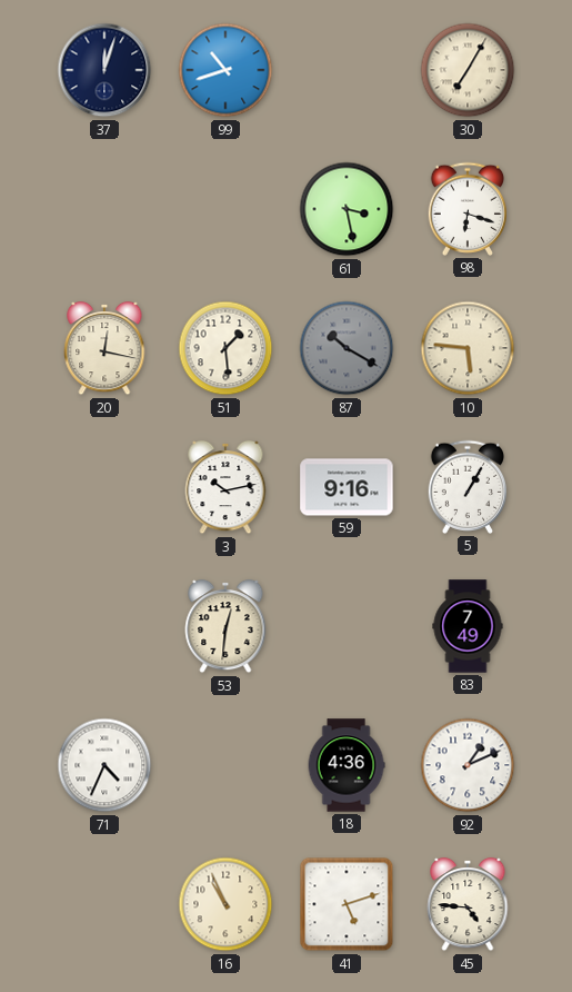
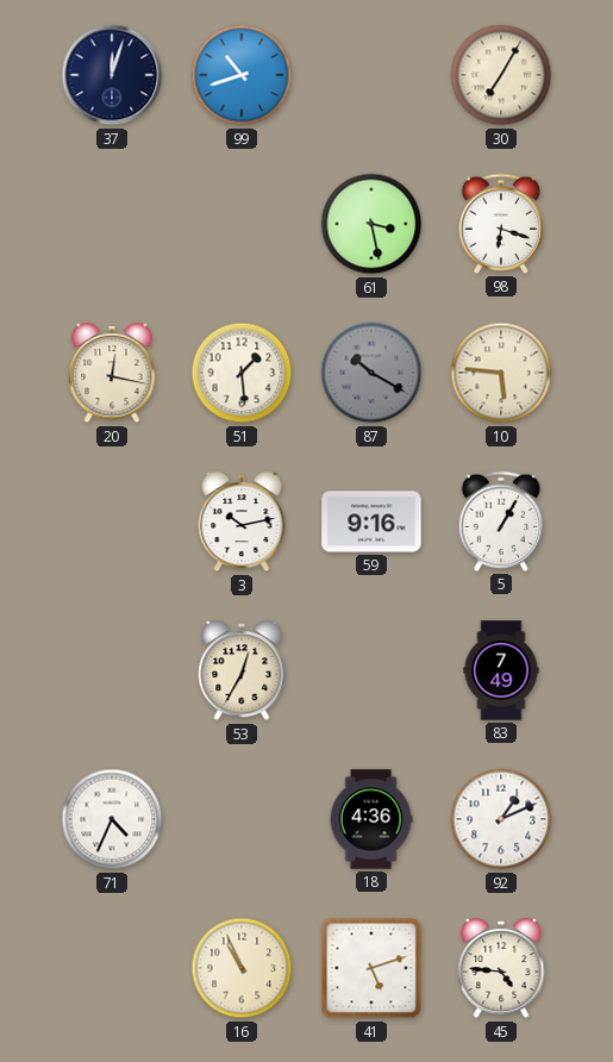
53: 12:31 -> 12:35 (242, 670)
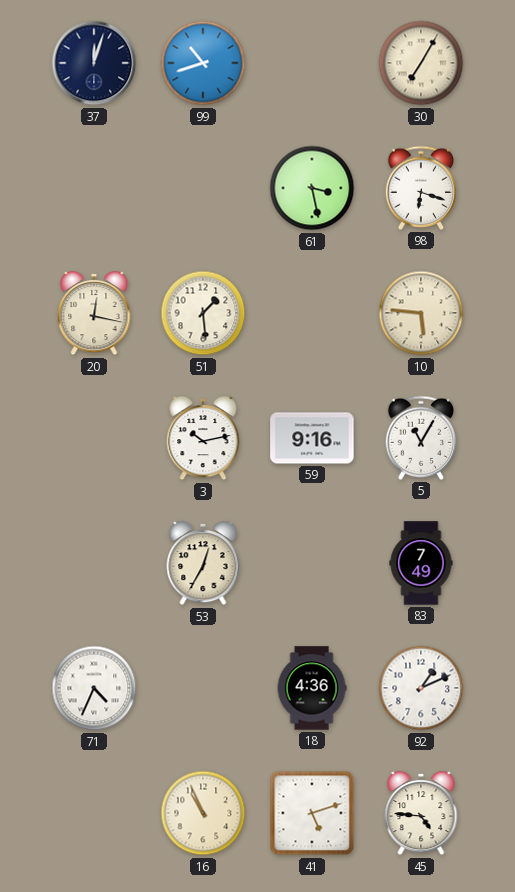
87: 10:20 -> none (371, 373)
5: 1:05 -> 11:05 (420, 438)
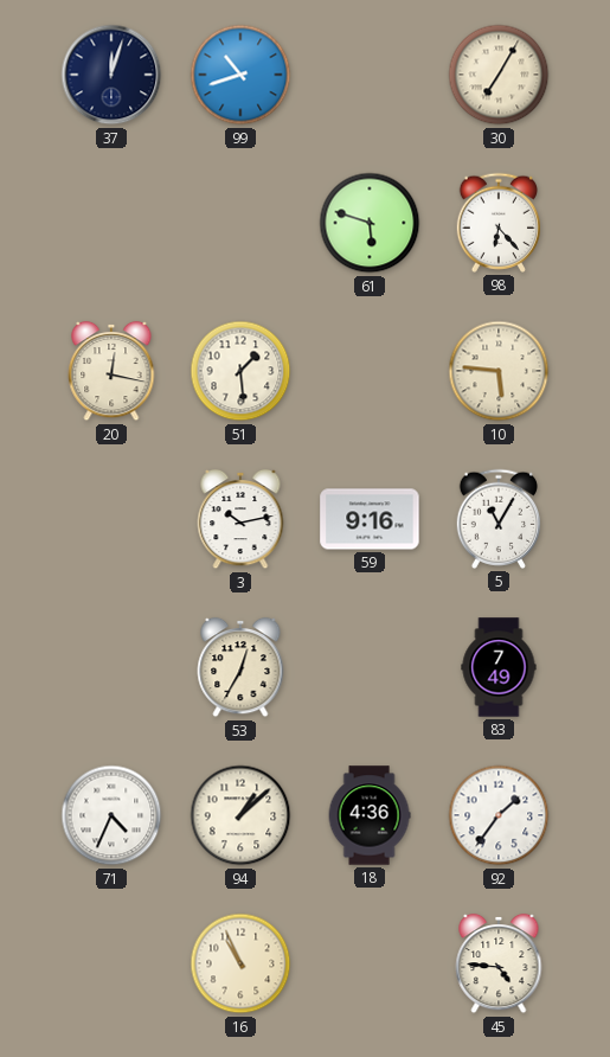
61: 3:28 -> 5:48 (370, 223)
98: 6:18 -> 6:23 (497, 223)
94: none -> 1:08 (240, 815)
92: 1:11 -> 1:36 (499, 815)
41: 5:12 -> none (312, 813)
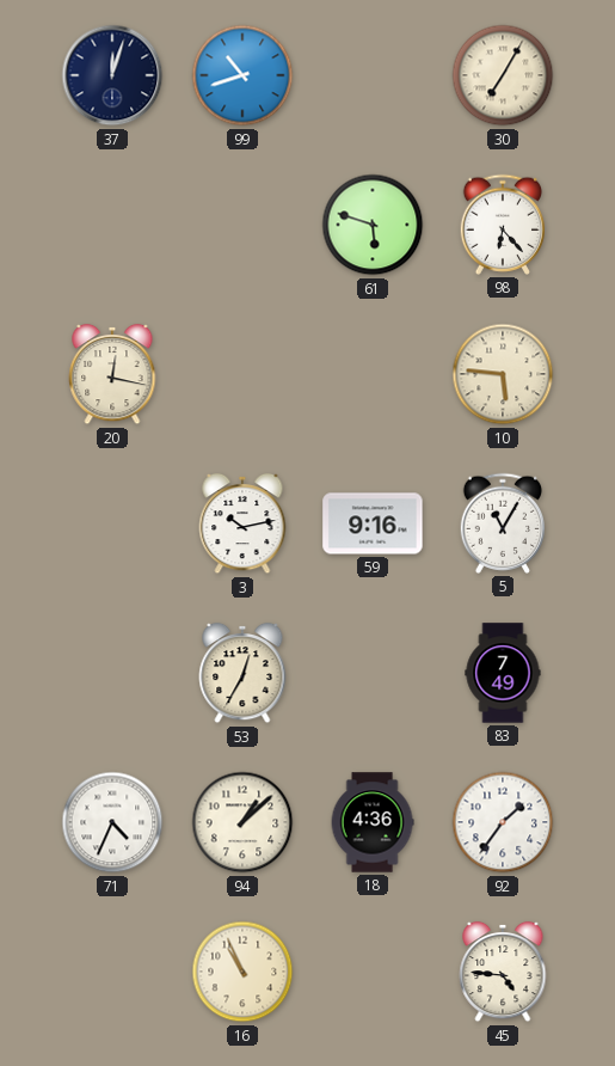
51: 1:29 -> none (240, 371)
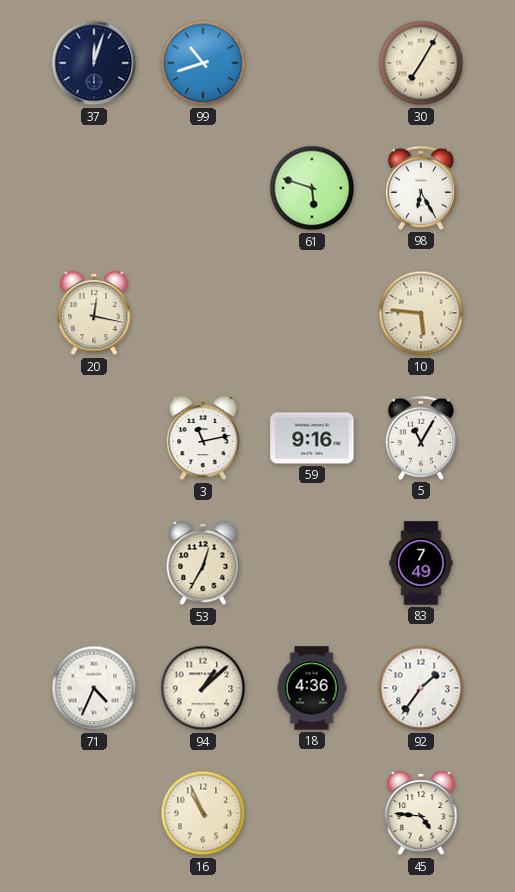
98: 6:23 -> 6:25 (420, 188)
3: 10:13 -> 11:13 (203, 438)
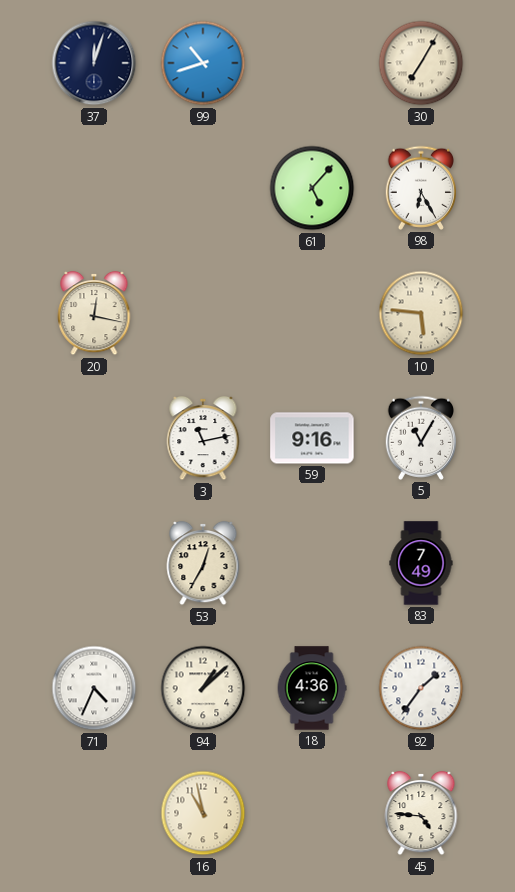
61: 5:48 -> 5:07 (312, 188)
16: 10:56 -> 10:58 (203, 813)
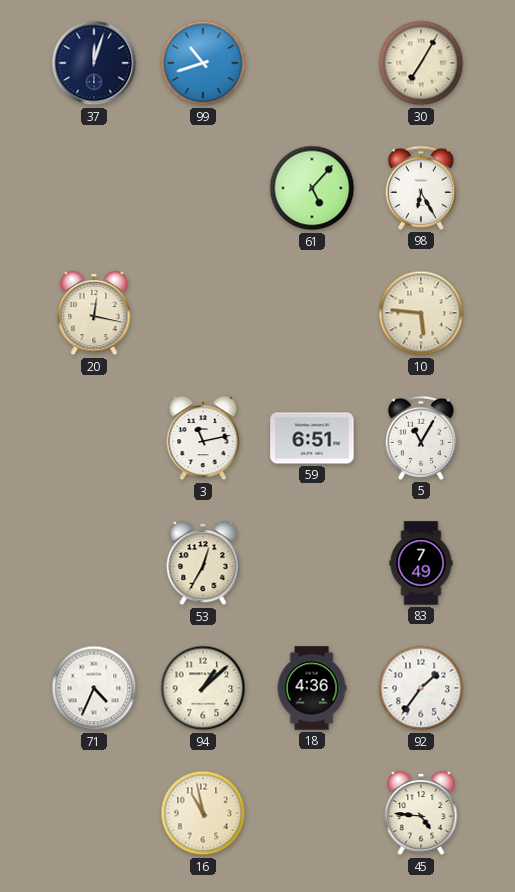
59: 9:16 -> 6:51 (312, 438)
